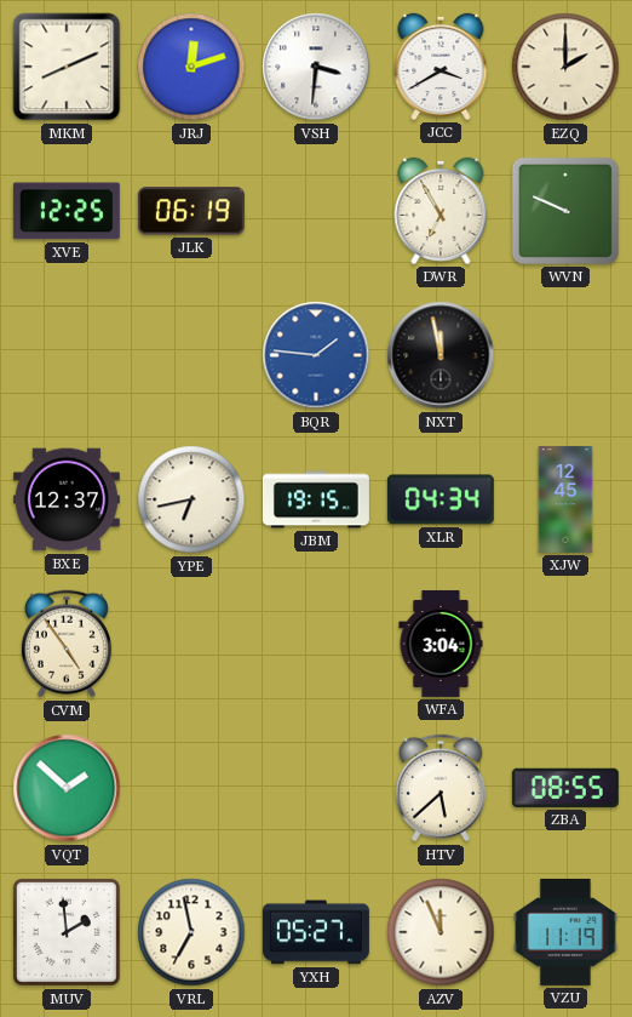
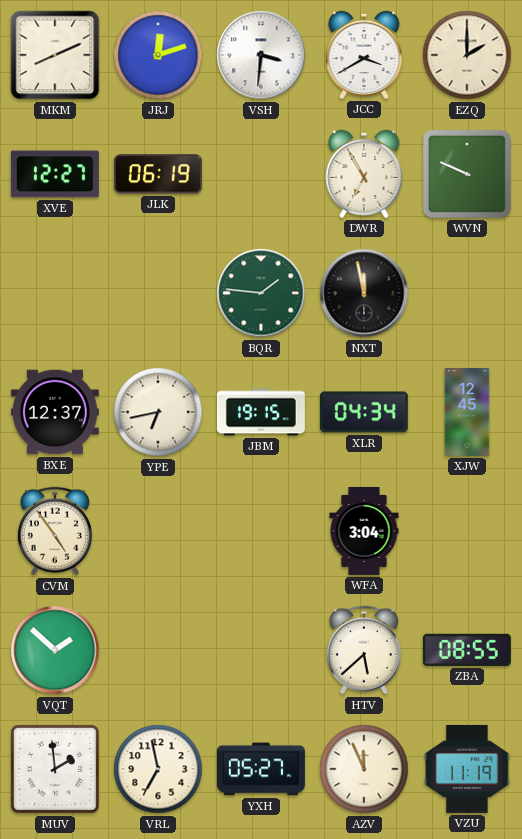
XVE: 12:25 -> 12:27 (55, 174)
BQR dial: blue -> green (261, 293)
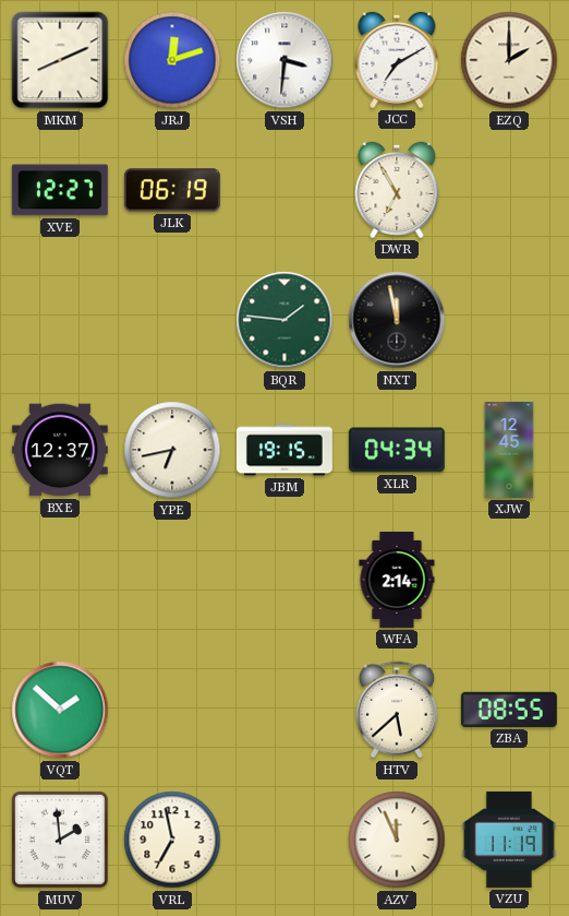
JCC: 3:40 -> 7:10 (397, 60)
WVN: 9:49 -> none (467, 174)
CVM: 4:54 -> none (55, 531)
WFA: 3:04 -> 2:14 (397, 580)
YXH: 05:27 -> none (261, 769)
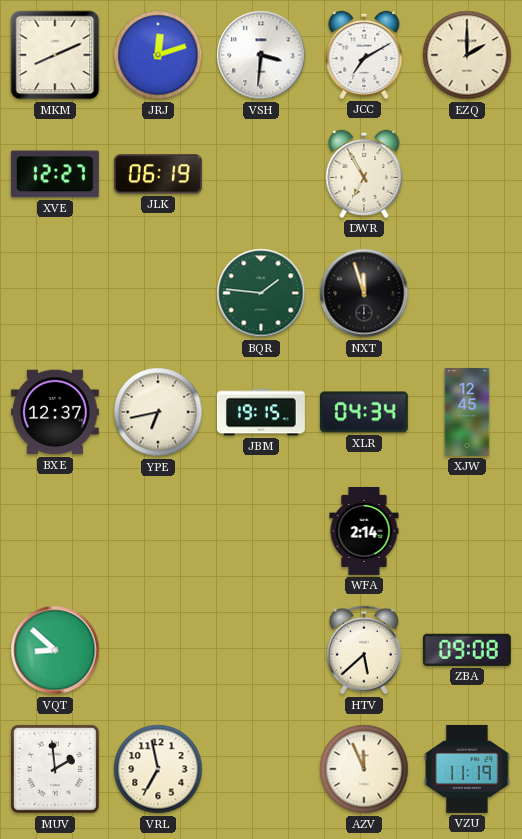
NXT: 11:58 -> 11:57 (364, 293)
VQT: 1:52 -> 8:52 (55, 650)
ZBA: 08:55 -> 09:08 (467, 650)
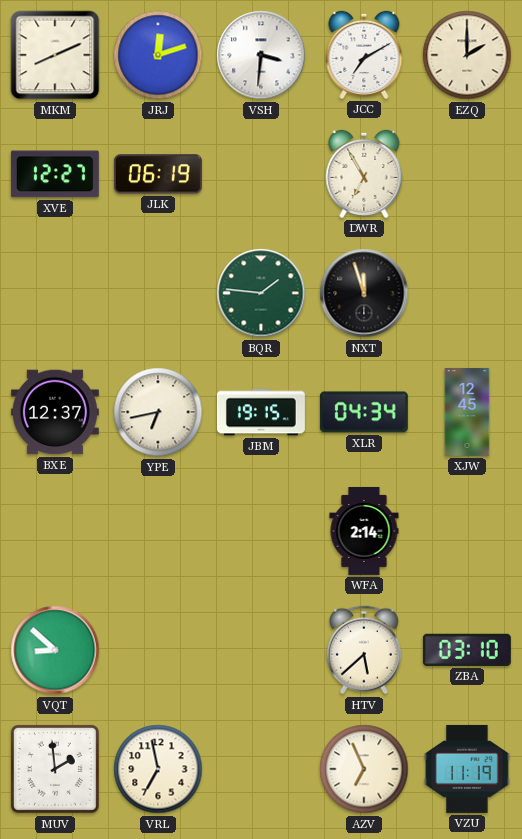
ZBA: 09:08 -> 03:10 (467, 650)
AZV: 11:56 -> 6:56 (364, 769)
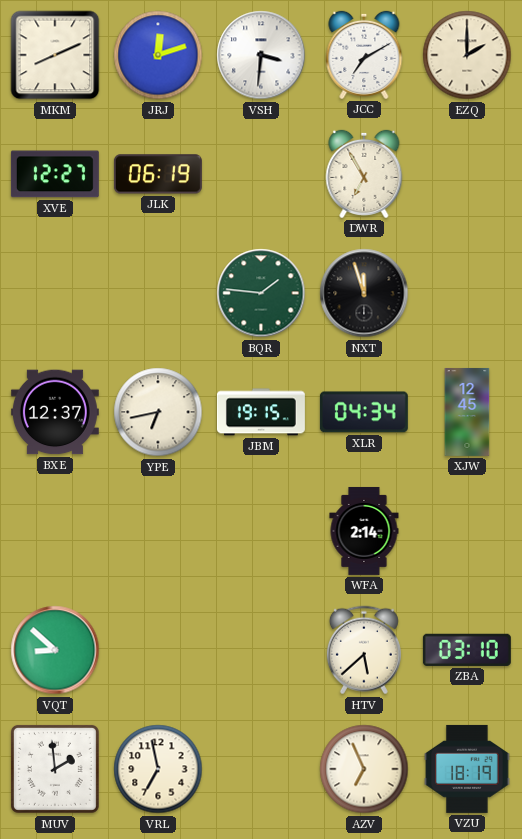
VZU: 11:19 -> 18:19 (467, 769)
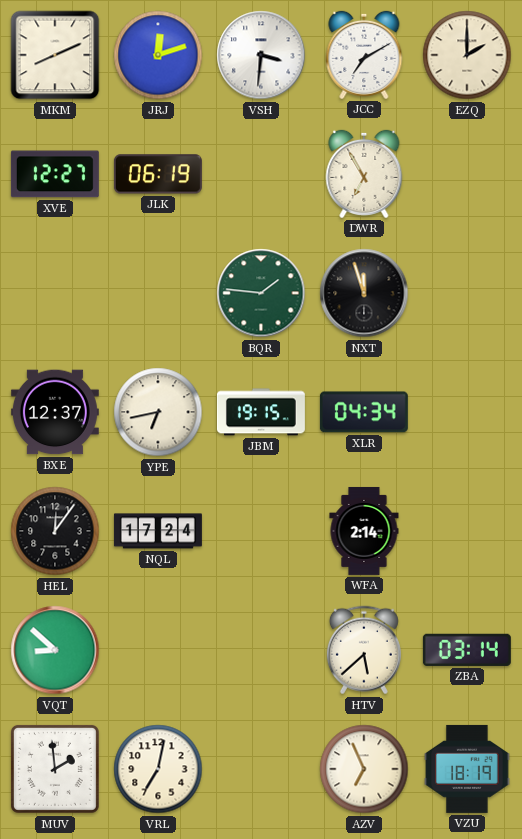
XJW: 12:45 -> none (467, 412)
HEL: none -> 12:06 (55, 531)
NQL: none -> 17:24 (158, 531)
ZBA: 03:10 -> 03:14 (467, 650)
VRL: 6:58 -> 7:02 (158, 769)
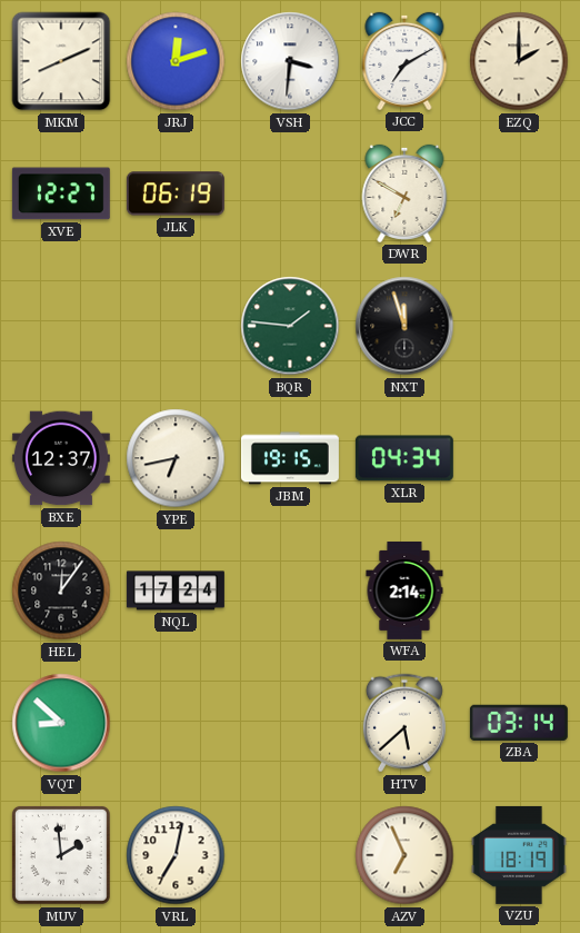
DWR: 6:55 -> 6:50 (404, 193)
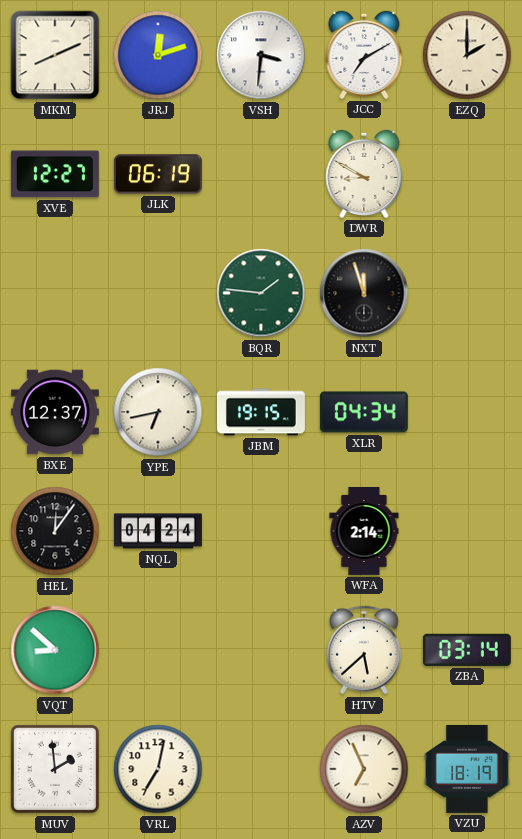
DWR: 6:50 -> 8:50 (364, 174)
NQL: 17:24 -> 04:24 (158, 531)
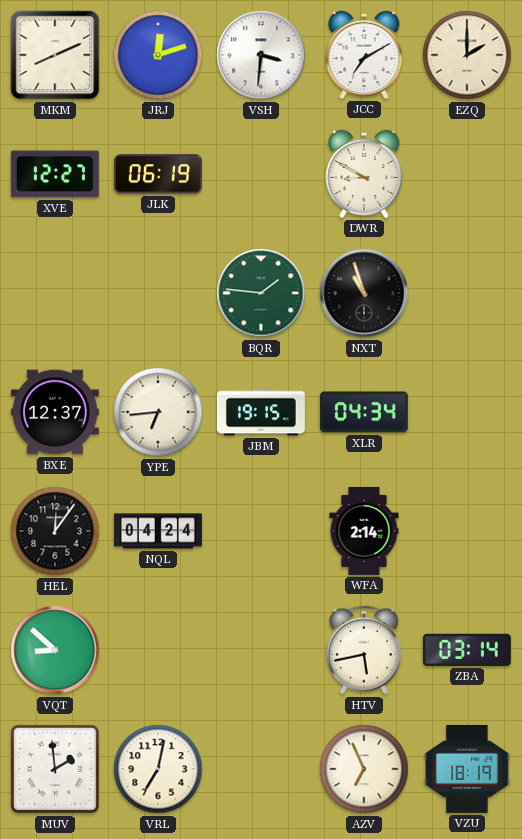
NXT: 11:57 -> 10:57 (364, 293)
YPE: 6:43 -> 6:44 (158, 412)
HTV: 5:38 -> 5:43 (364, 650)
